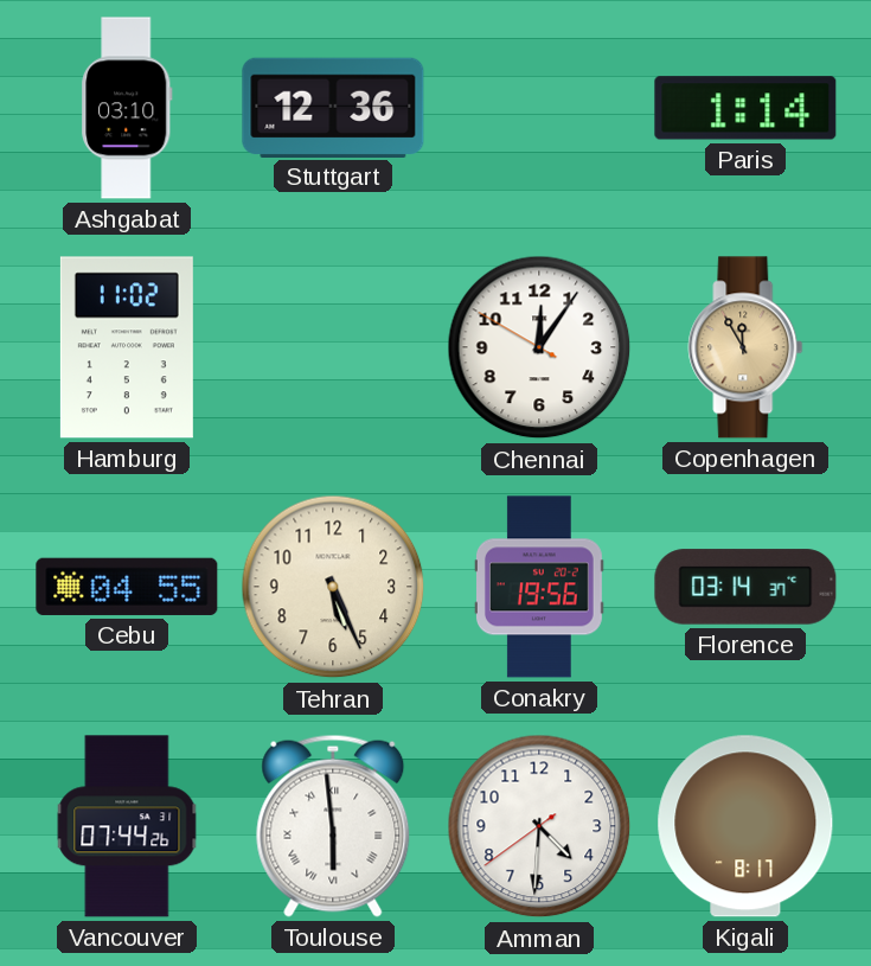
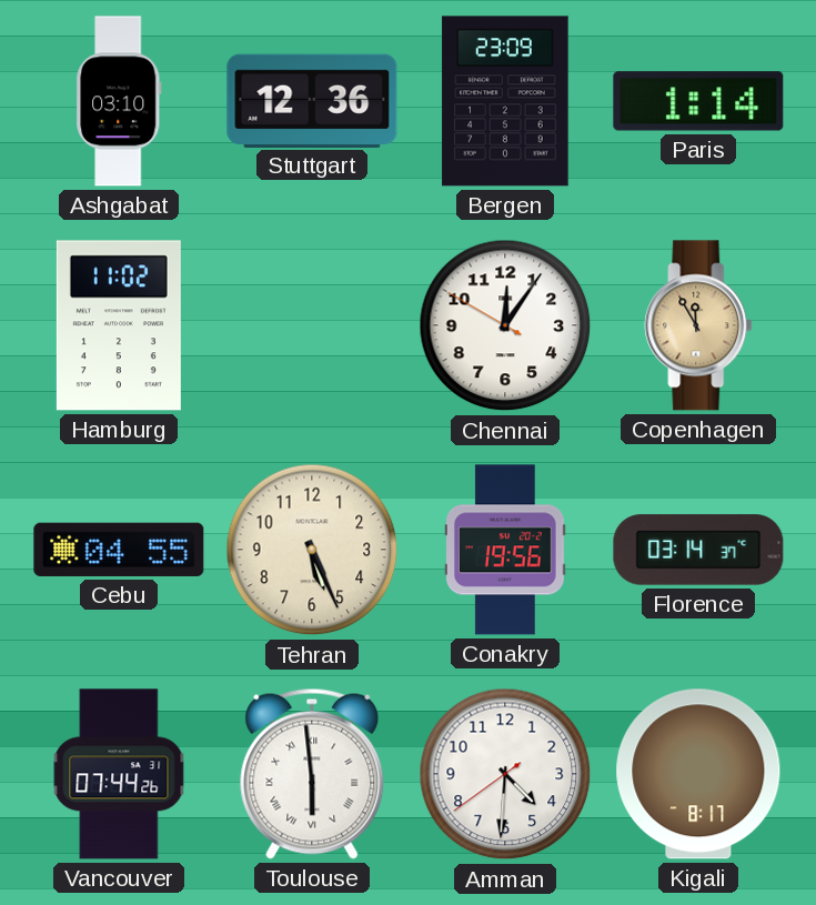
Bergen: none -> 23:09 (505, 101)
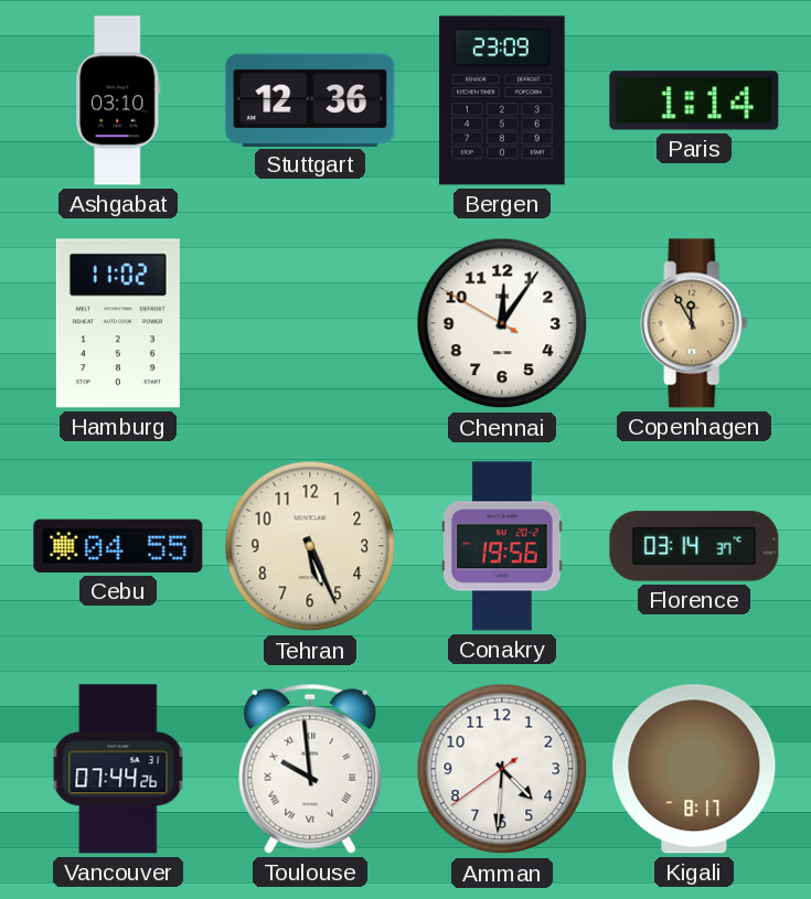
Toulouse: 5:59 -> 9:59 (310, 769)
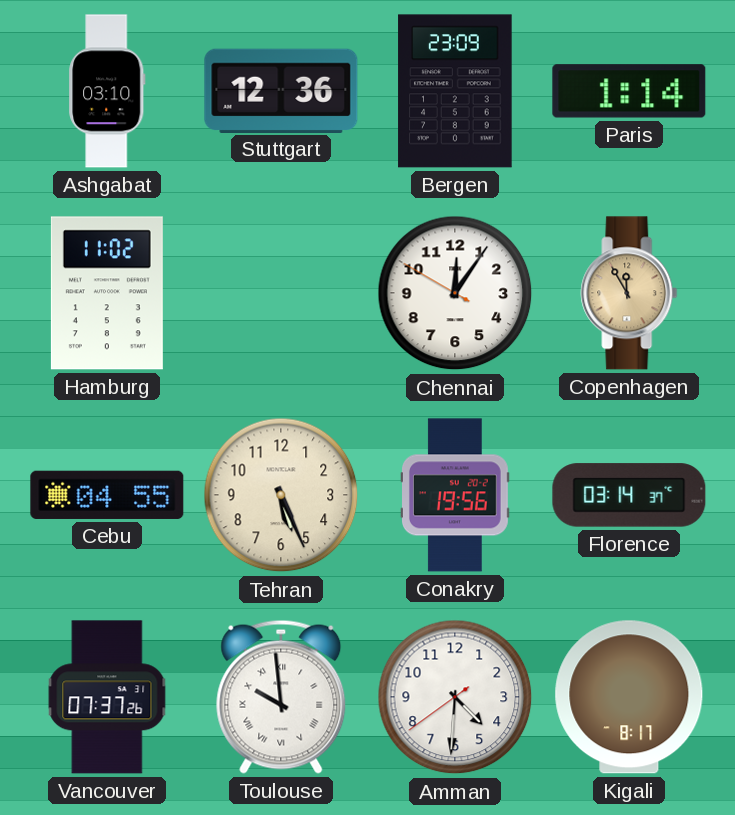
Vancouver: 07:44 -> 07:37 (107, 697)
